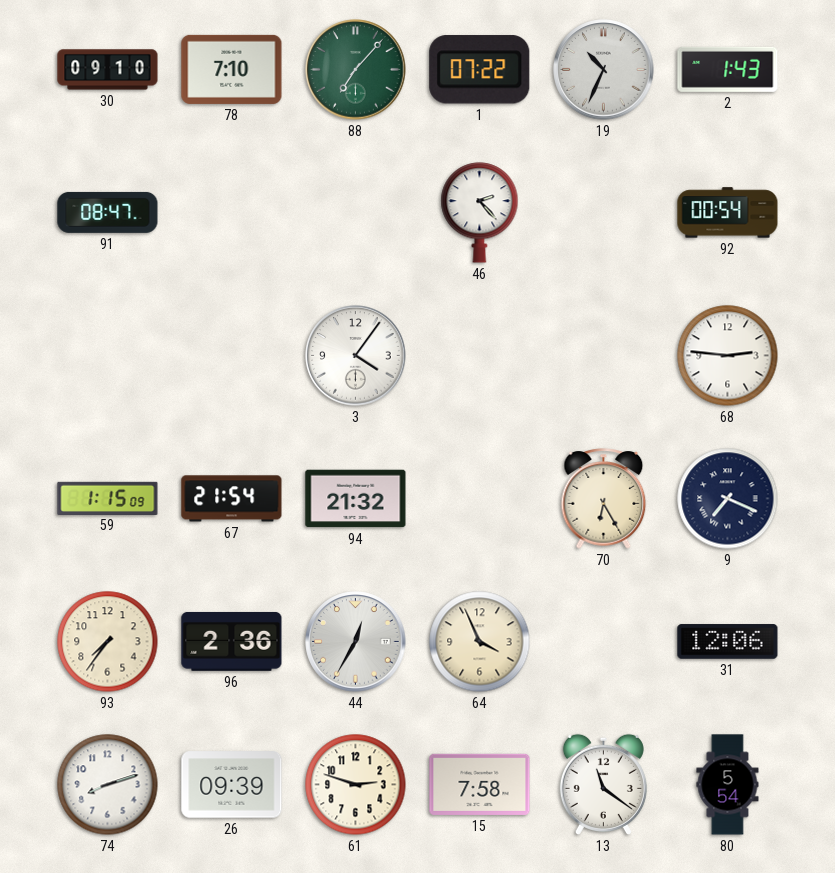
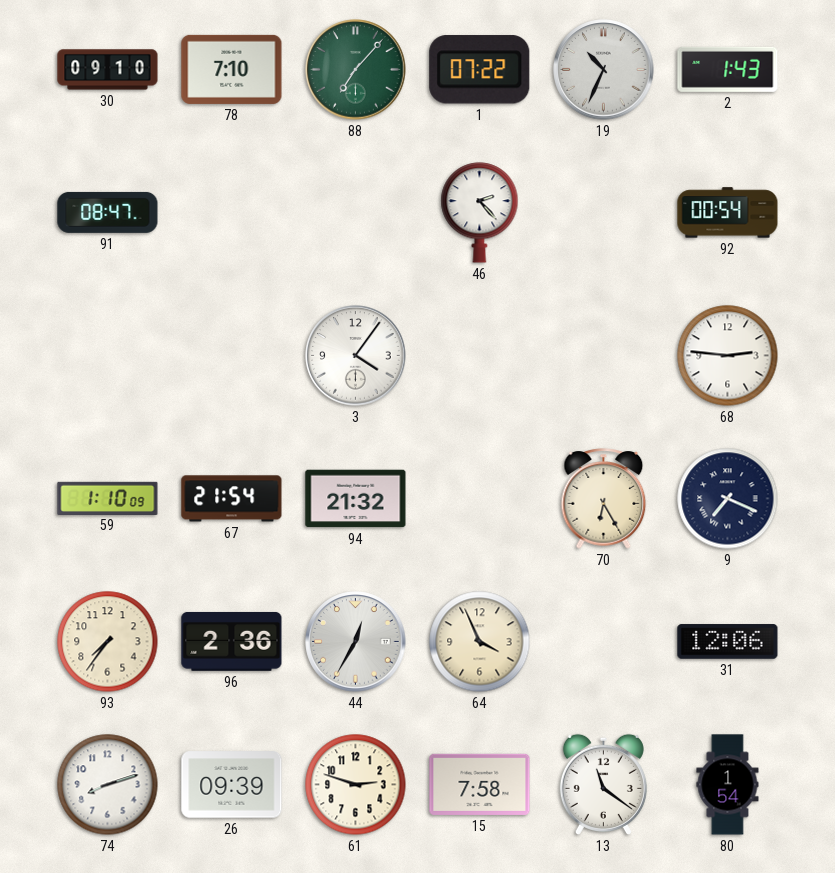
59: 1:15 -> 1:10 (108, 498)
80: 5:54 -> 1:54 (728, 785)
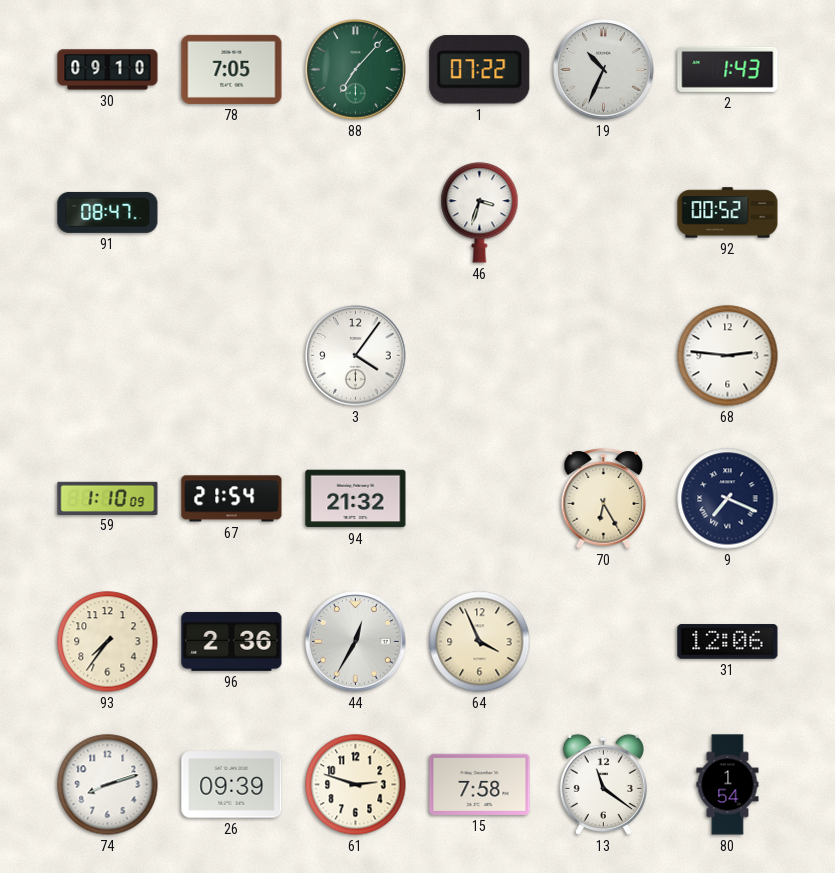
78: 7:10 -> 7:05 (232, 69)
46: 2:23 -> 3:33 (480, 213)
92: 00:54 -> 00:52 (728, 213)
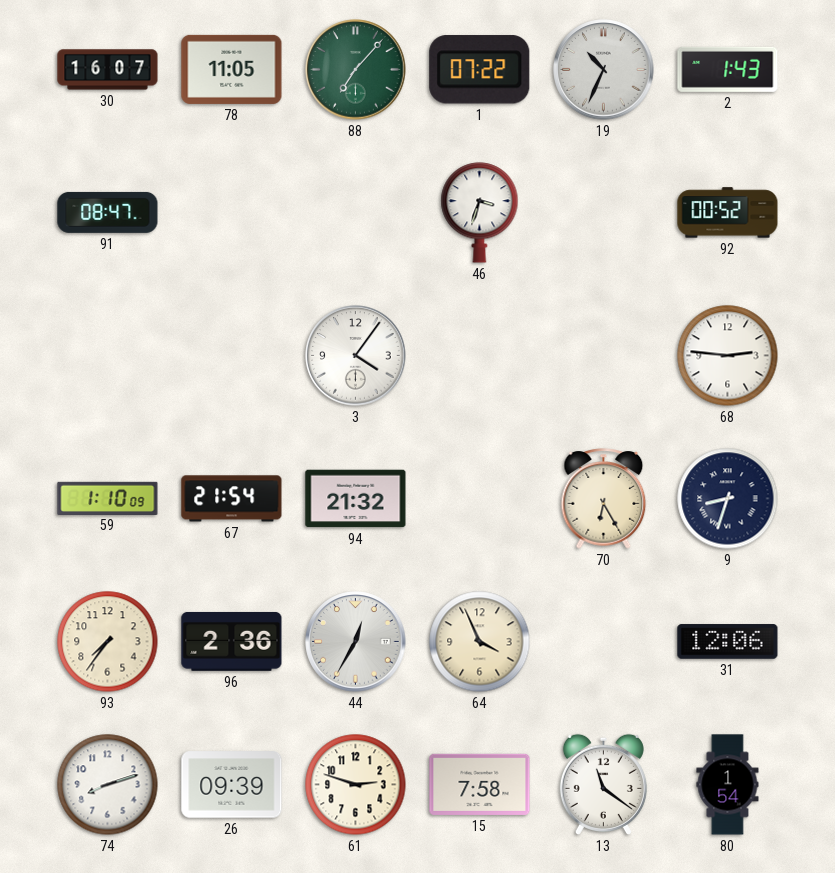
30: 09:10 -> 16:07 (108, 70)
78: 7:05 -> 11:05 (232, 69)
9: 7:19 -> 8:33 (728, 499)
